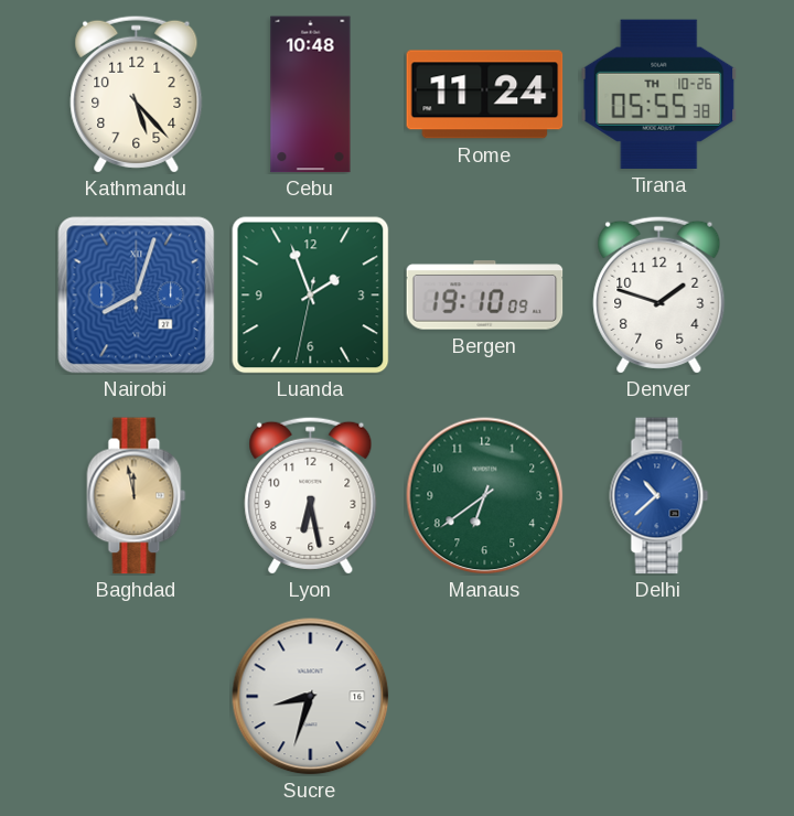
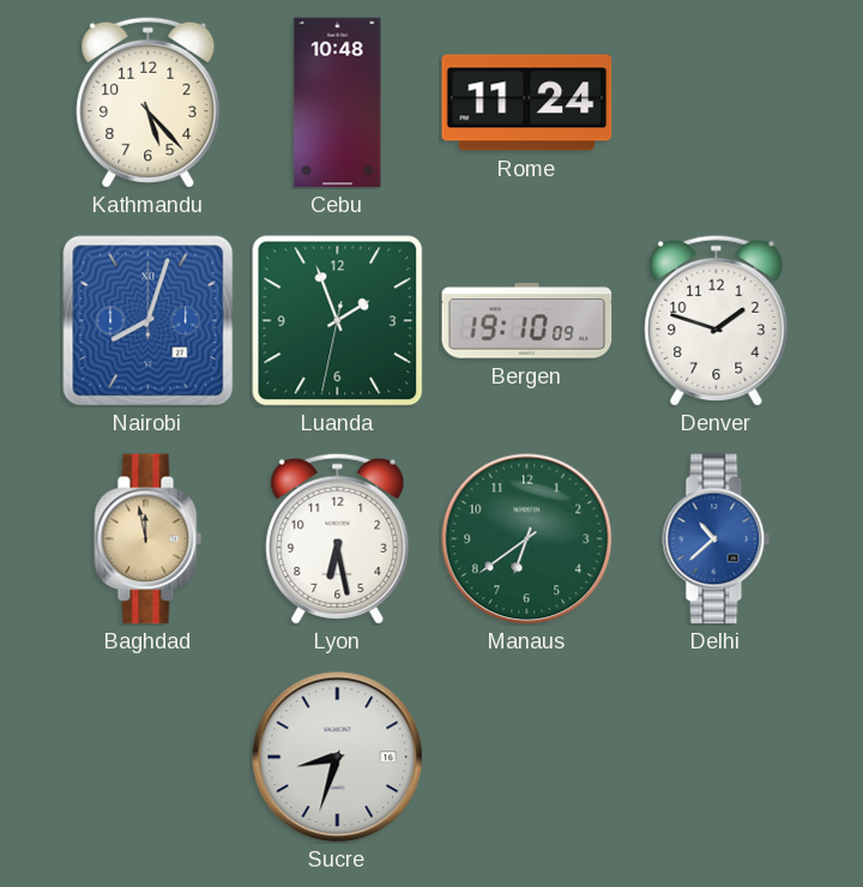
Tirana: 05:55 -> none (659, 94)
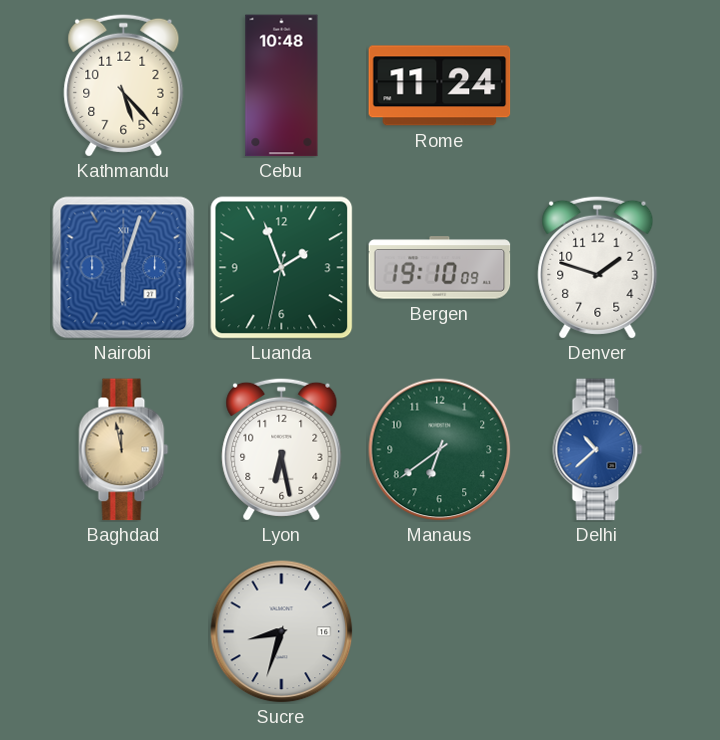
Nairobi: 8:03 -> 6:03 (124, 268)
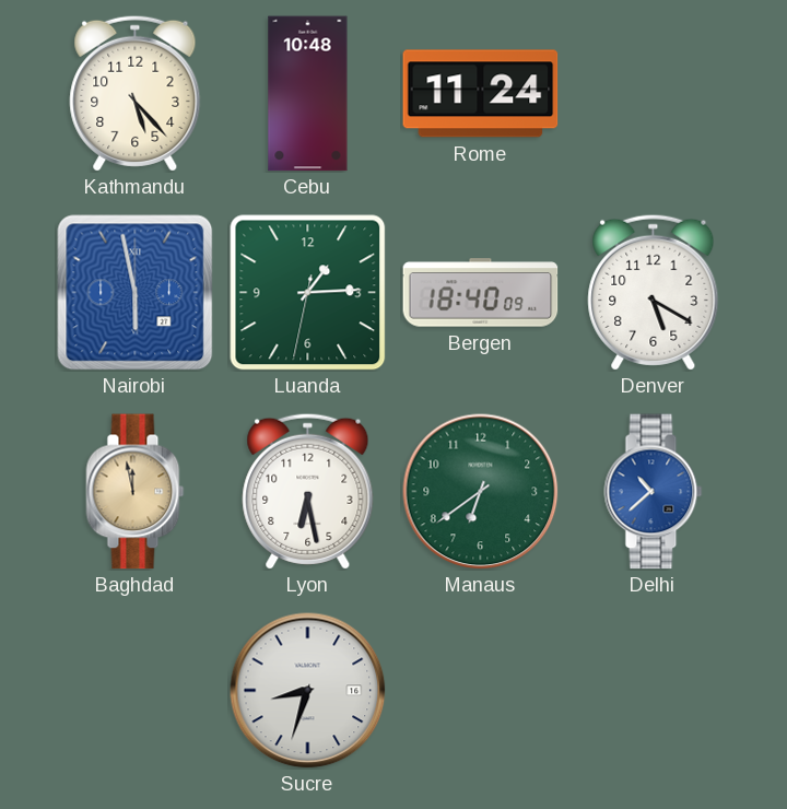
Nairobi: 6:03 -> 5:58 (136, 293)
Luanda: 1:56 -> 1:14 (308, 293)
Bergen: 19:10 -> 18:40 (481, 293)
Denver: 1:48 -> 5:20 (654, 292)
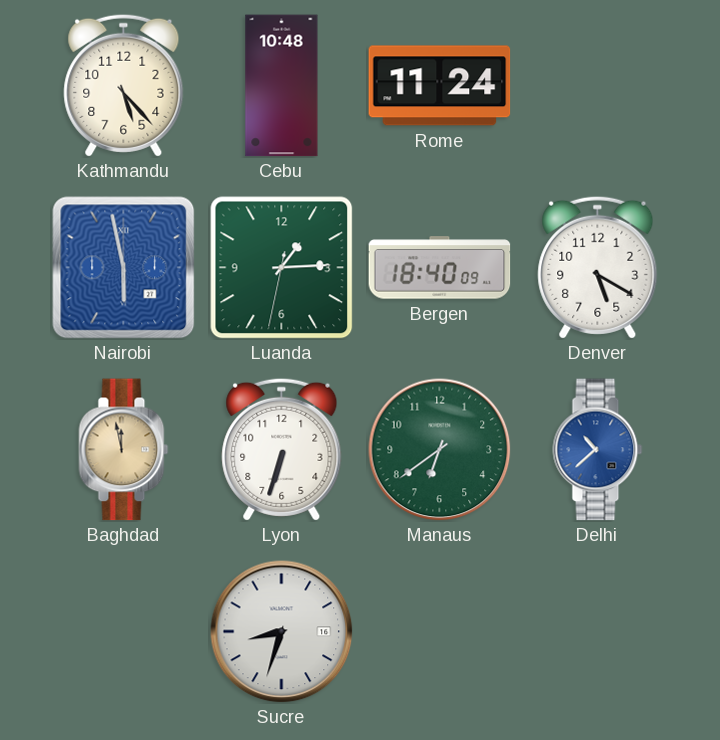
Lyon: 6:28 -> 6:33 (282, 449)
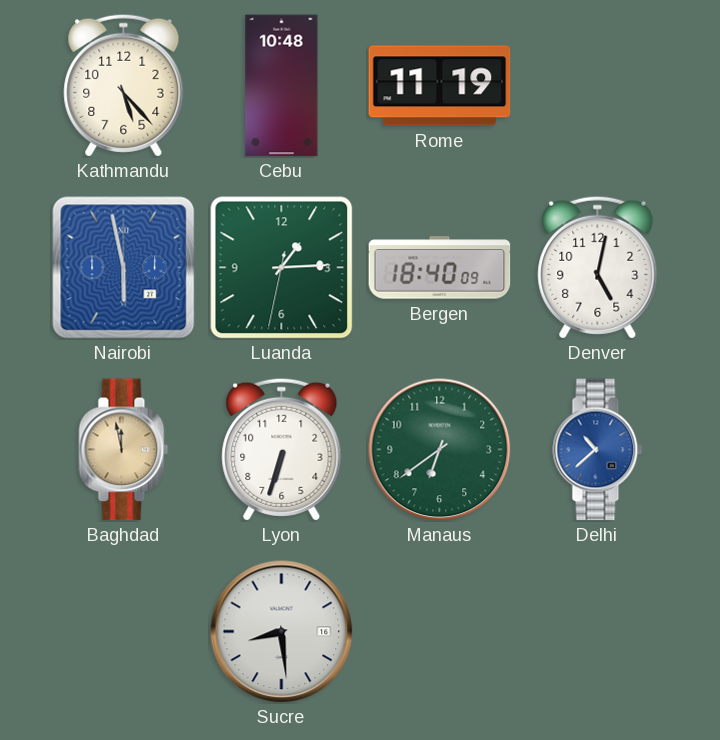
Rome: 11:24 -> 11:19 (440, 86)
Denver: 5:20 -> 5:02 (598, 267)
Sucre: 8:33 -> 8:29 (282, 632)
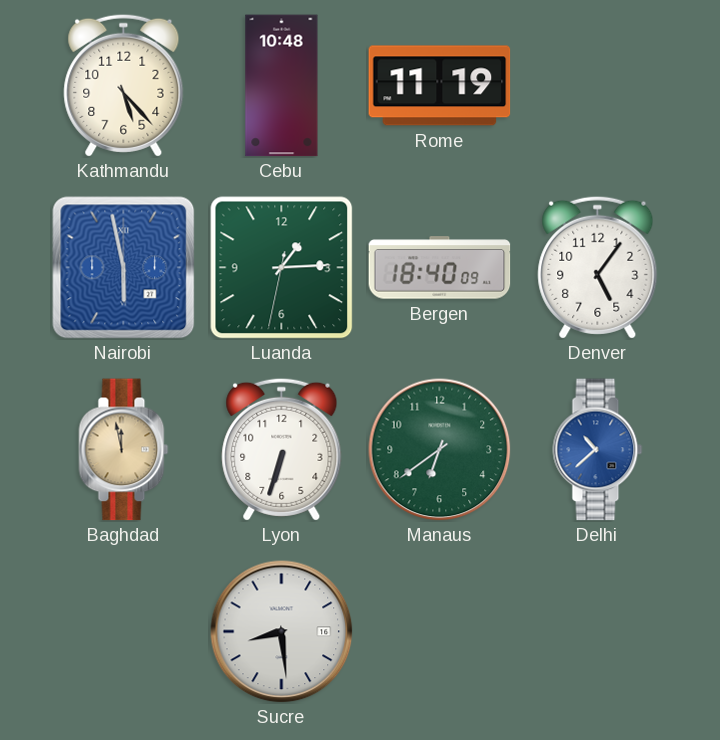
Denver: 5:02 -> 5:06 (598, 267)
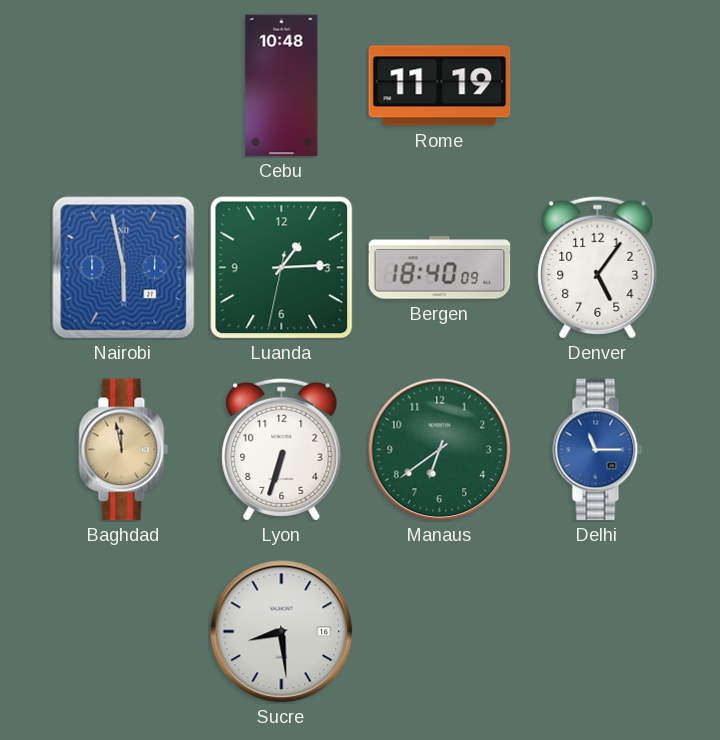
Kathmandu: 5:23 -> none (124, 85)
Delhi: 10:38 -> 11:15 (598, 450)
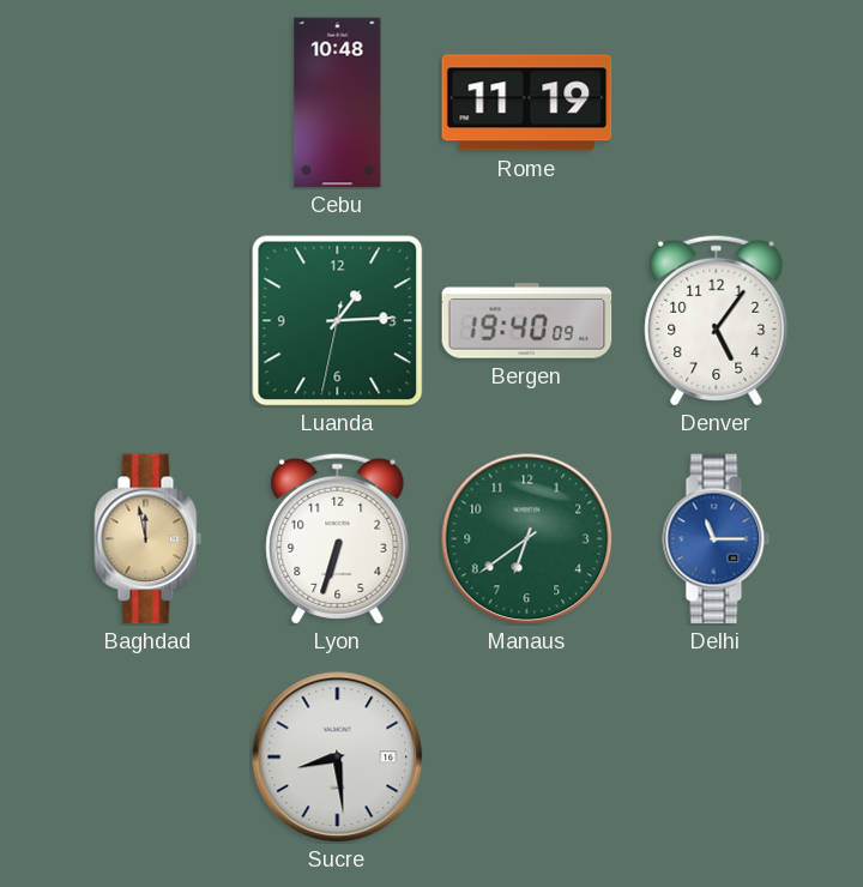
Nairobi: 5:58 -> none (124, 268)
Bergen: 18:40 -> 19:40 (527, 321)
